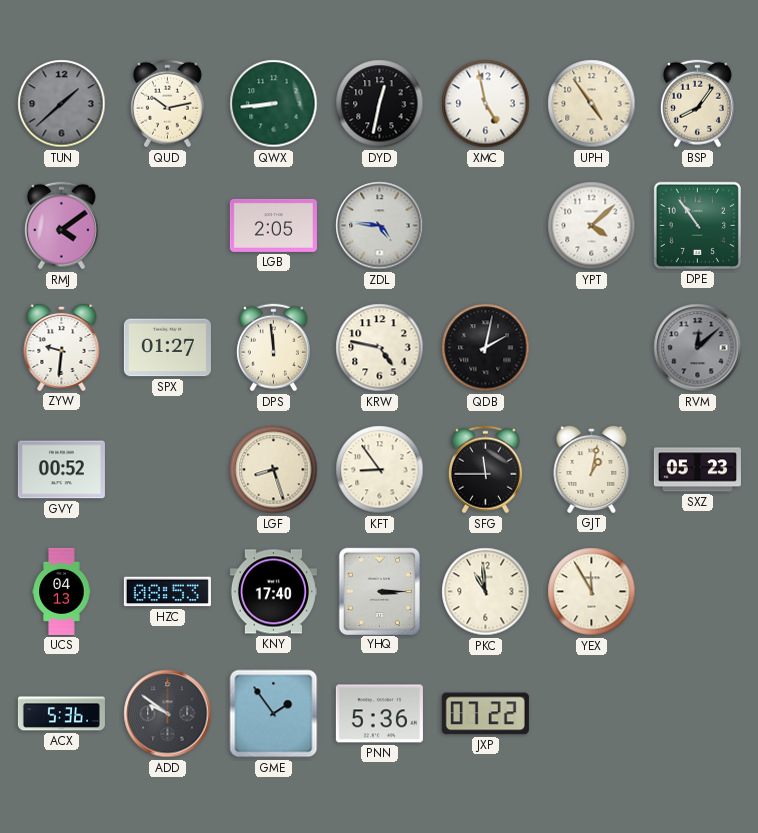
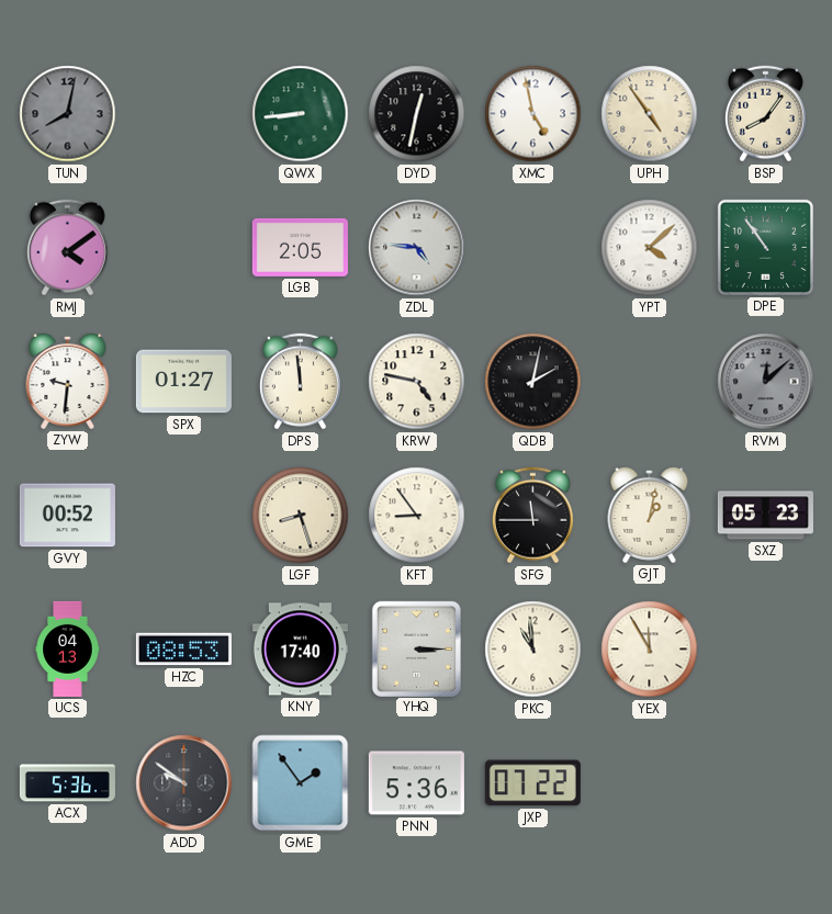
TUN: 1:38 -> 8:02 (68, 114)
QUD: 10:13 -> none (167, 104)
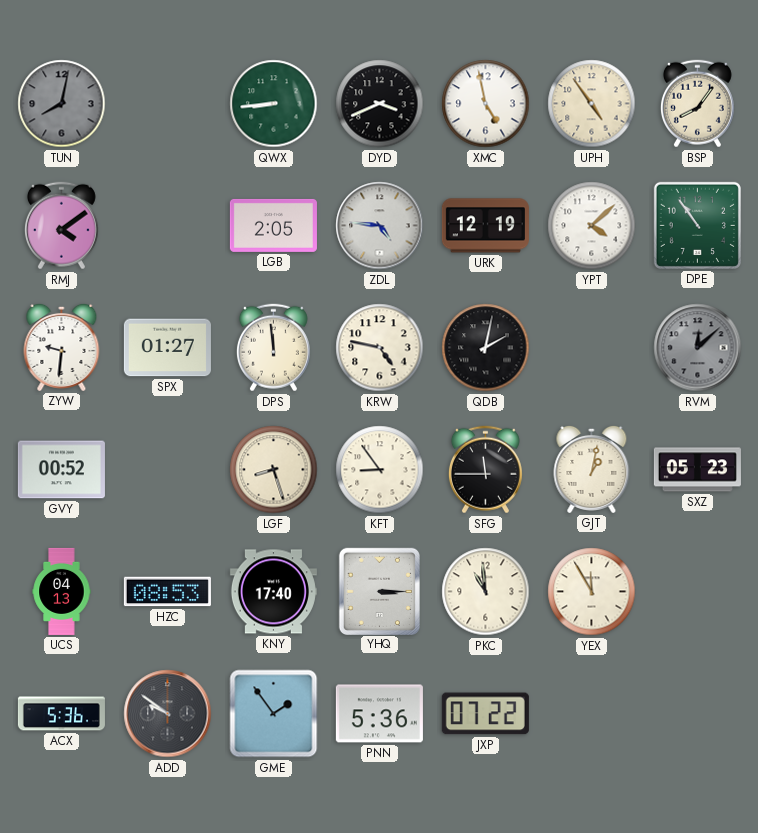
DYD: 12:32 -> 3:41 (380, 104)
URK: none -> 12:19 (485, 226)
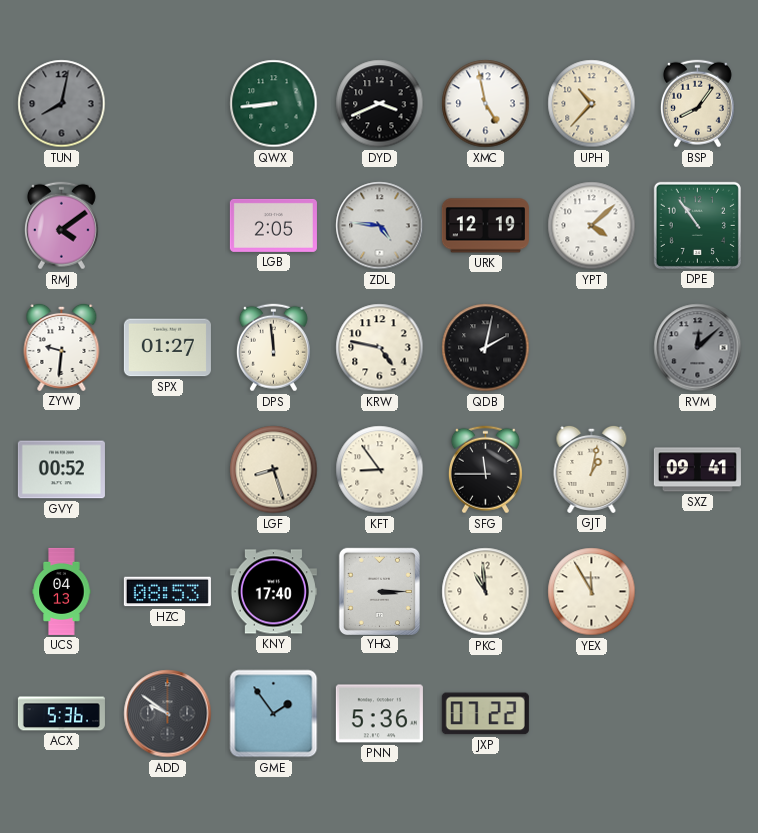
UPH: 4:54 -> 10:37 (592, 104)
SXZ: 05:23 -> 09:41 (697, 470)
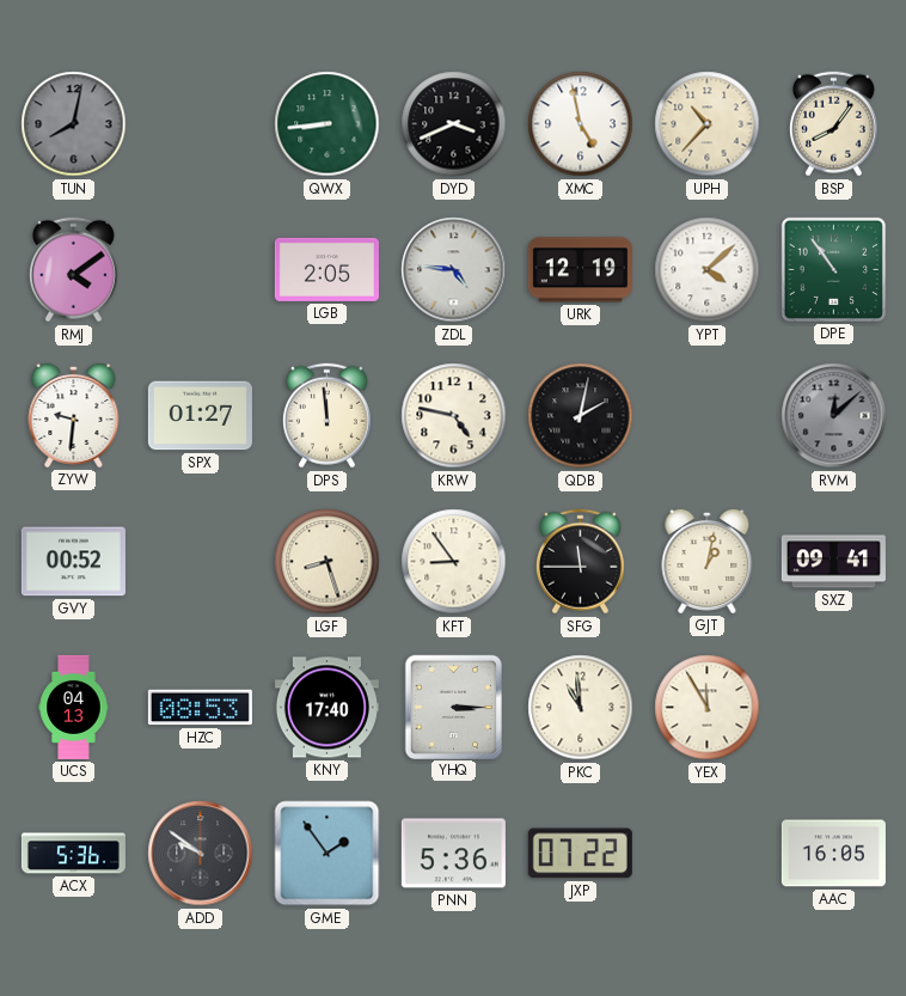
AAC: none -> 16:05 (833, 854)
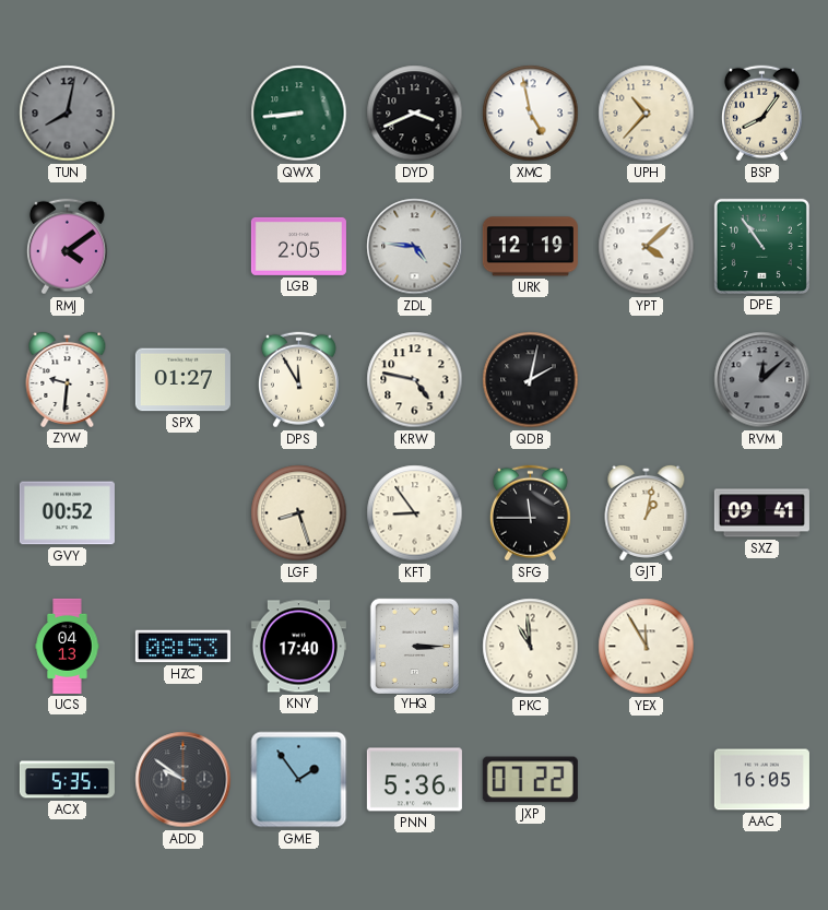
DPS: 11:59 -> 11:55 (298, 380)
ACX: 5:36 -> 5:35 (67, 780)
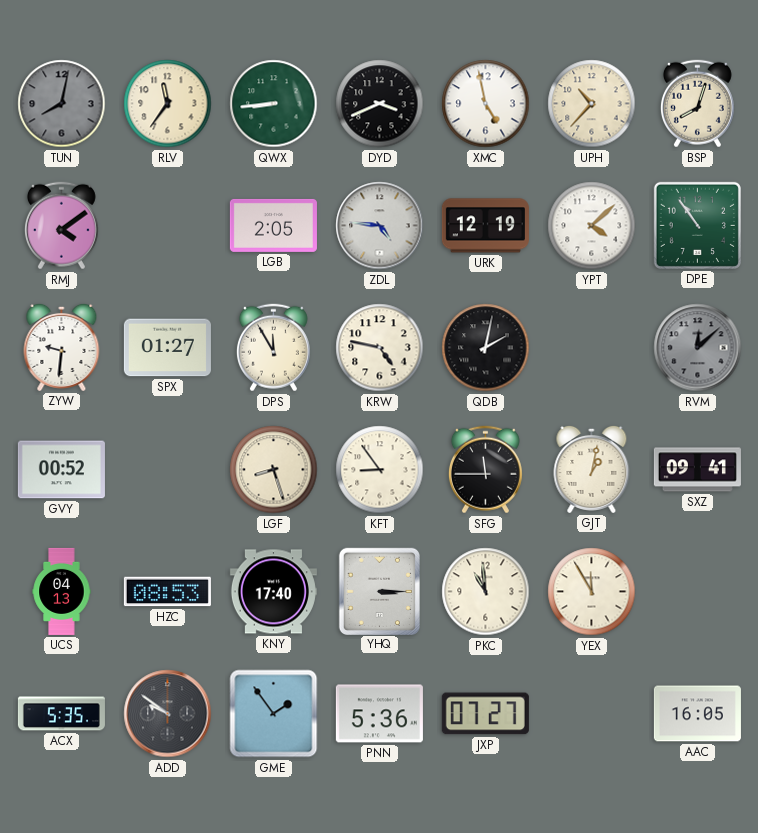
RLV: none -> 11:36 (168, 104)
BSP: 8:06 -> 8:03 (697, 104)
JXP: 07:22 -> 07:27 (485, 714)
